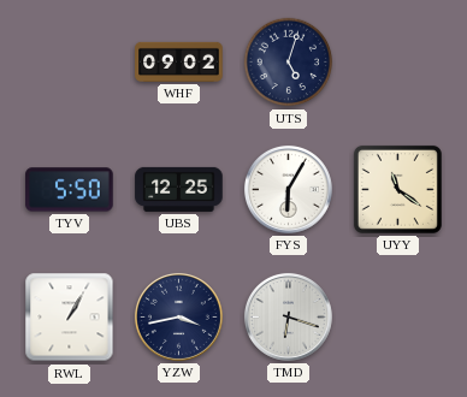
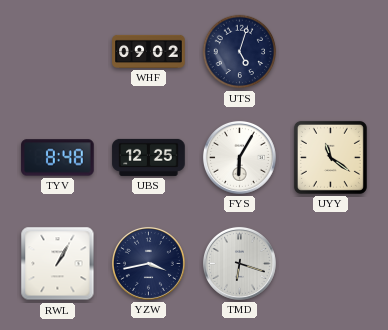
TYV: 5:50 -> 8:48 (58, 158)
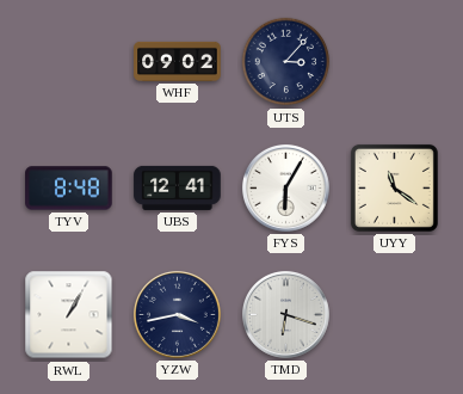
UTS: 5:03 -> 3:07 (286, 62)
UBS: 12:25 -> 12:41 (178, 187)
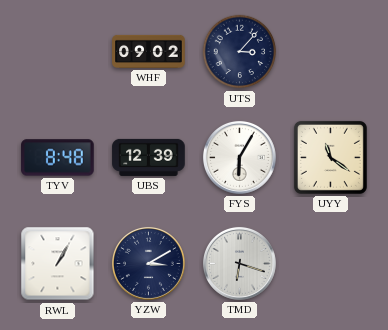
UBS: 12:41 -> 12:39 (149, 157)
YZW: 3:43 -> 3:10 (149, 264)
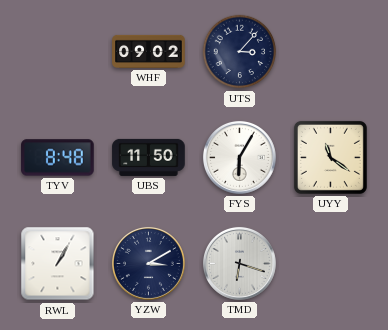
UBS: 12:39 -> 11:50 (149, 157)
